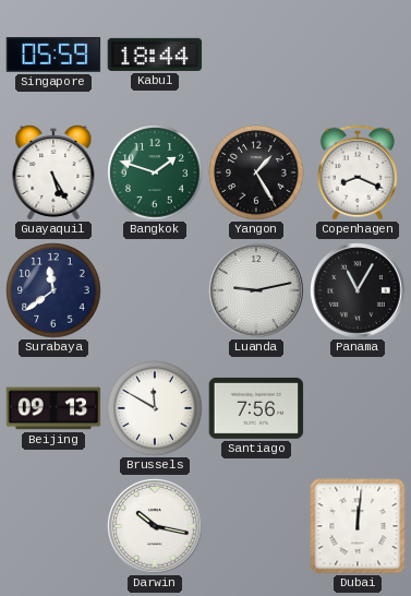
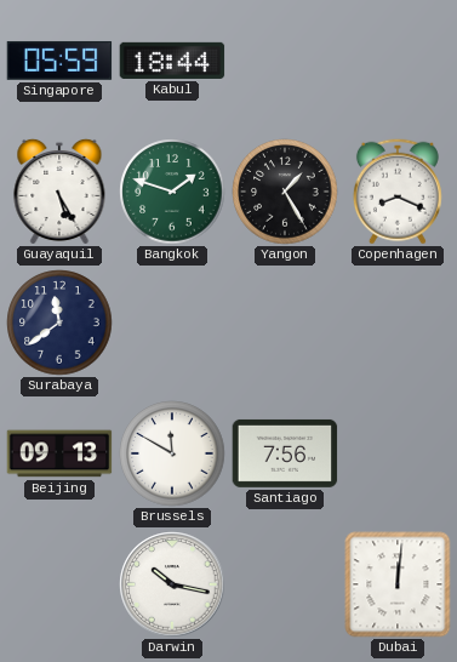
Luanda: 9:13 -> none (256, 290)
Panama: 11:05 -> none (358, 290)
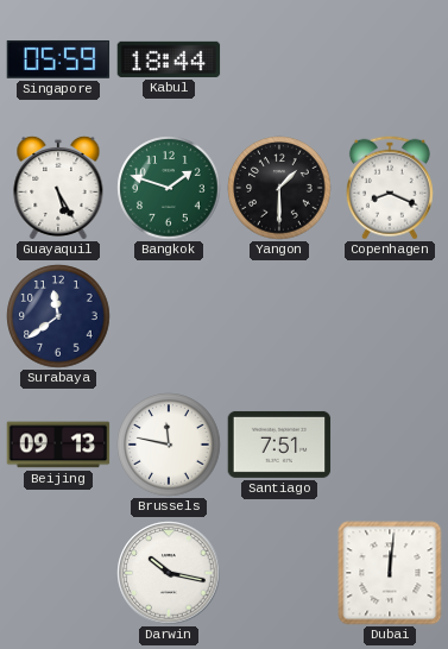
Yangon: 1:25 -> 1:30 (279, 188)
Brussels: 11:50 -> 11:47 (169, 445)
Santiago: 7:56 -> 7:51 (279, 445)
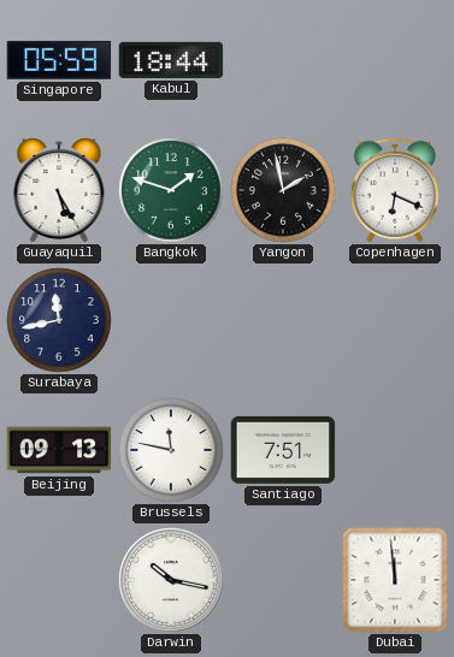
Yangon: 1:30 -> 1:58 (283, 190)
Copenhagen: 8:19 -> 6:19 (395, 190)
Surabaya: 11:39 -> 11:43 (59, 320)
Dubai: 12:01 -> 11:59 (395, 580)
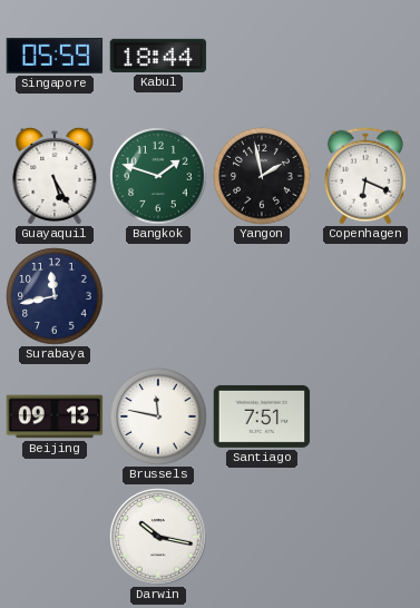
Dubai: 11:59 -> none (395, 580)
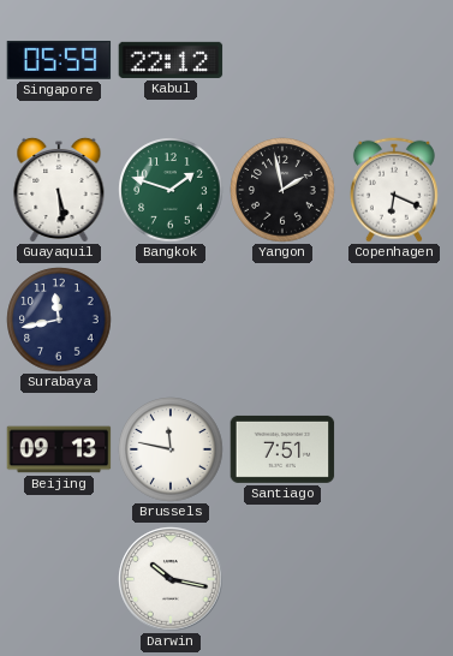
Kabul: 18:44 -> 22:12 (171, 60)
Guayaquil: 5:25 -> 5:29 (59, 190)
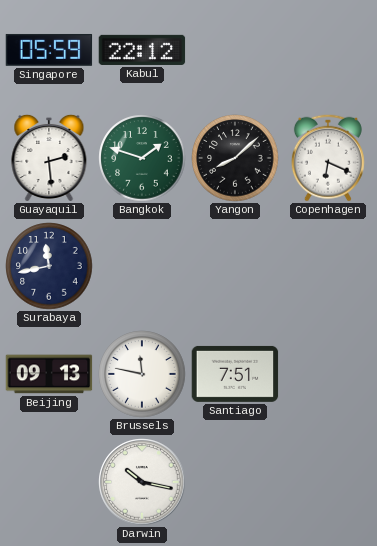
Guayaquil: 5:29 -> 2:29 (49, 158)
Yangon: 1:58 -> 8:08 (235, 158)
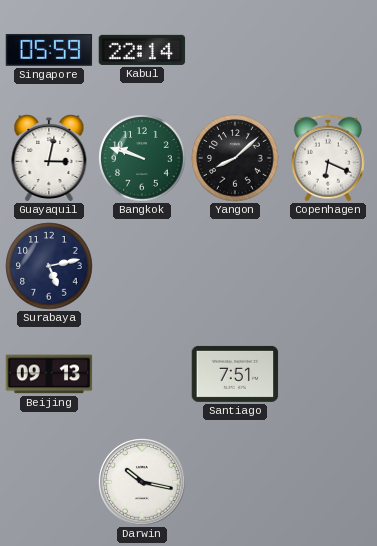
Kabul: 22:12 -> 22:14 (142, 50)
Guayaquil: 2:29 -> 3:02 (49, 158)
Bangkok: 1:48 -> 9:48 (142, 158)
Surabaya: 11:43 -> 5:13 (49, 266)
Brussels: 11:47 -> none (142, 374)
